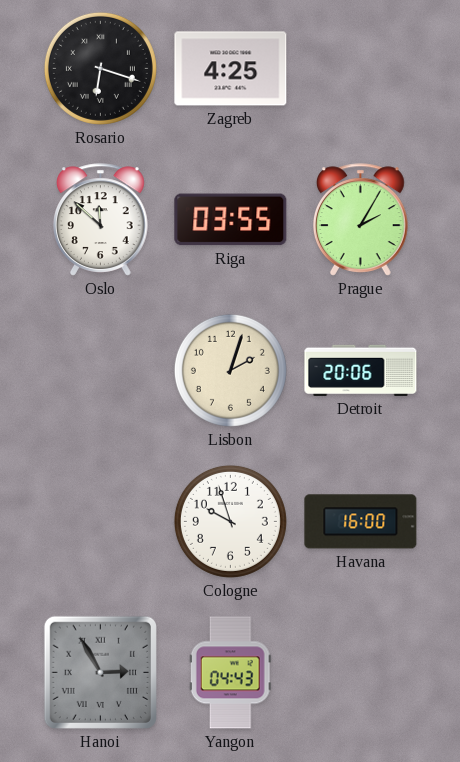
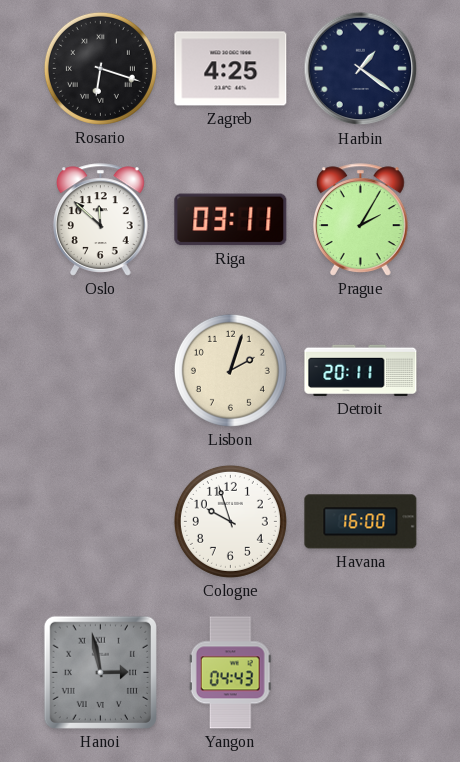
Harbin: none -> 1:21 (361, 69)
Riga: 03:55 -> 03:11 (231, 220)
Detroit: 20:06 -> 20:11 (361, 370)
Hanoi: 2:55 -> 2:58 (100, 672)
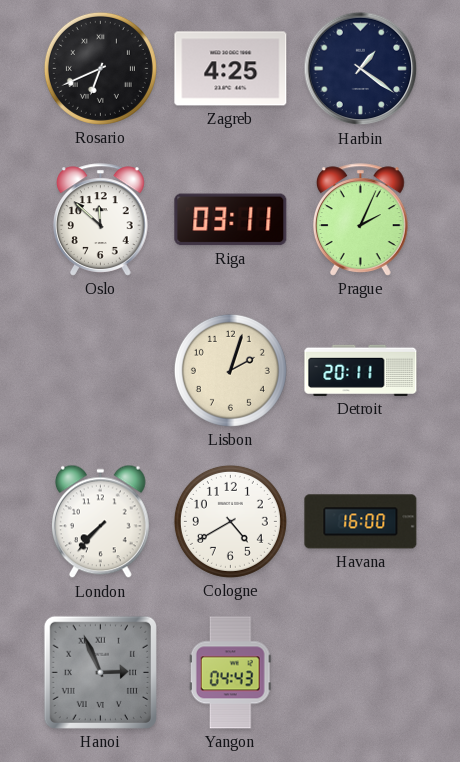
Rosario: 6:18 -> 6:41 (100, 68)
Prague: 2:05 -> 2:04 (361, 220)
London: none -> 7:37 (100, 522)
Cologne: 9:57 -> 4:40 (230, 521)
Hanoi: 2:58 -> 2:56 (100, 672)
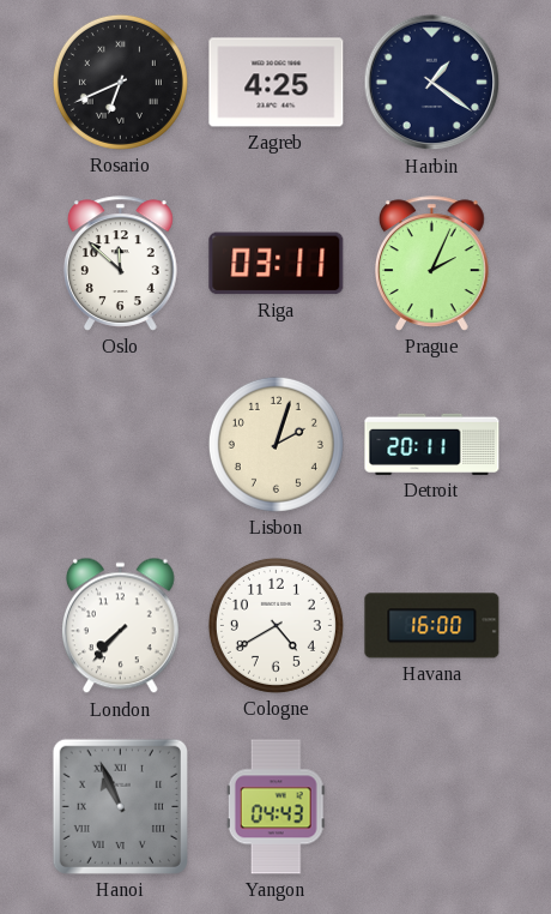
Hanoi: 2:56 -> 10:56 (120, 806)
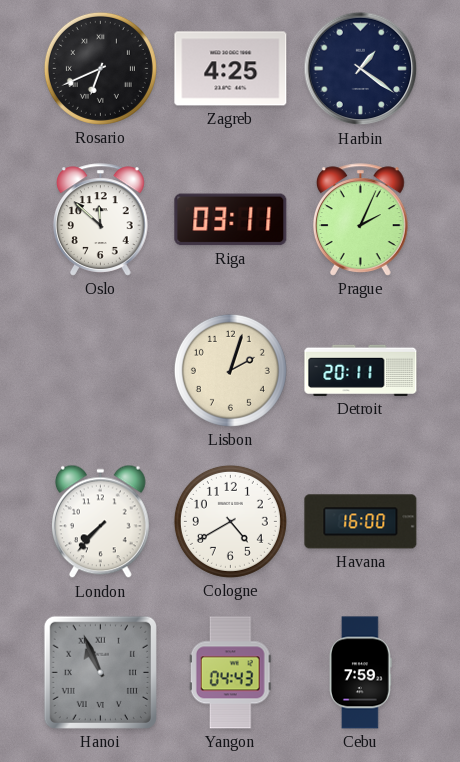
Cebu: none -> 7:59 (360, 673)
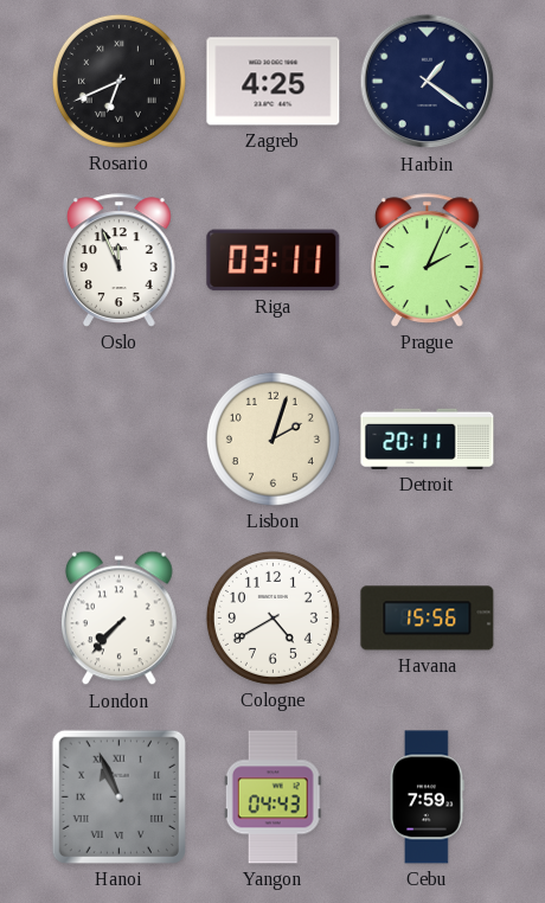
Oslo: 11:52 -> 11:56 (120, 261)
Havana: 16:00 -> 15:56 (428, 619)
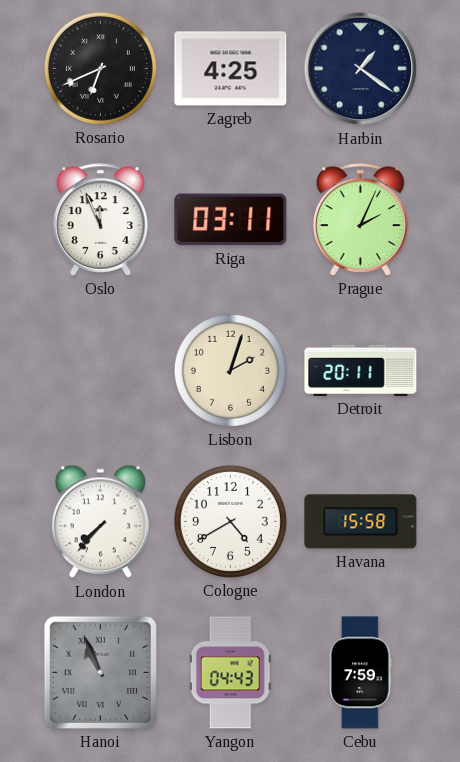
Havana: 15:56 -> 15:58 (361, 522)
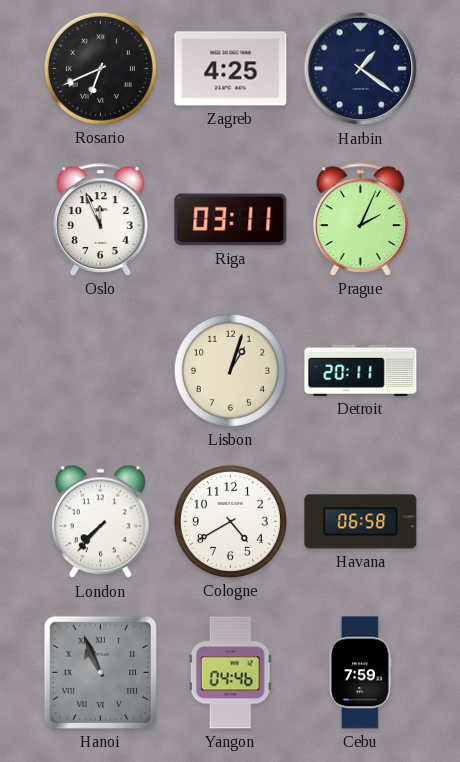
Lisbon: 2:03 -> 1:03 (230, 370)
Havana: 15:58 -> 06:58 (361, 522)
Yangon: 04:43 -> 04:46 (230, 673)
